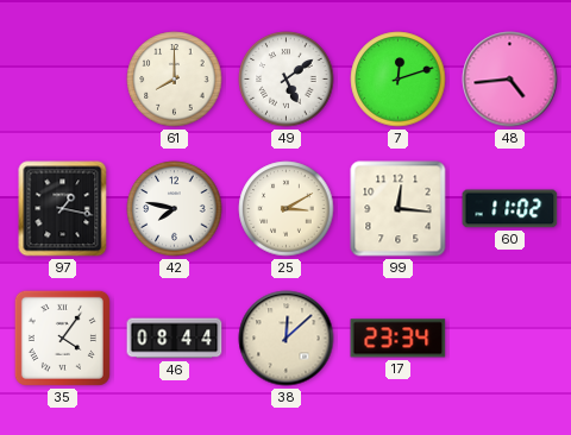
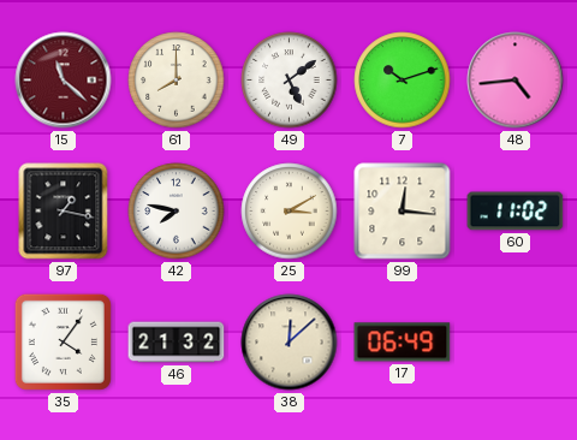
15: none -> 11:22 (64, 81)
7: 12:12 -> 10:12 (403, 81)
46: 08:44 -> 21:32 (177, 343)
17: 23:34 -> 06:49 (403, 343)
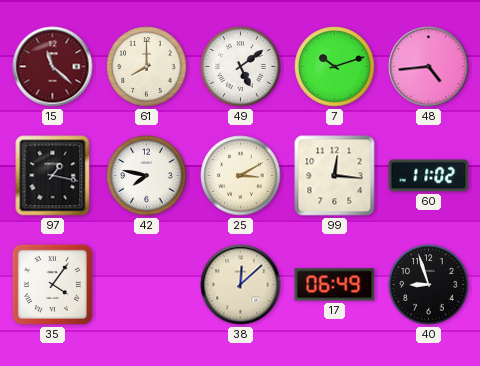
46: 21:32 -> none (177, 343)
40: none -> 8:57 (429, 285)
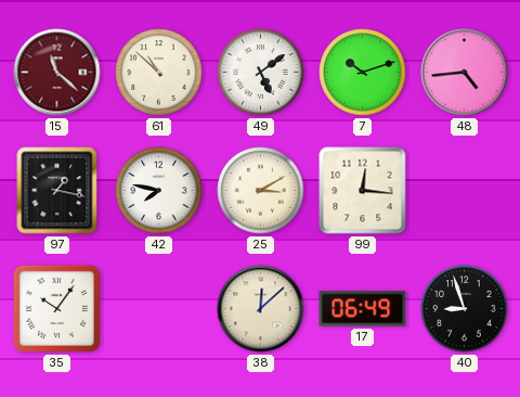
61: 8:00 -> 10:52 (159, 73)
60: 11:02 -> none (429, 176)
35: 4:06 -> 10:06 (56, 308)
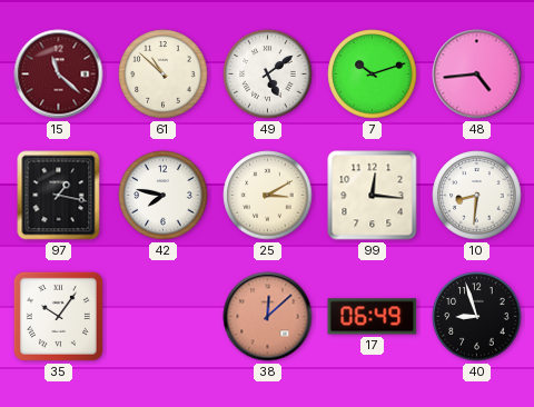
10: none -> 8:31 (477, 196)
38 dial: cream -> salmon (268, 317)
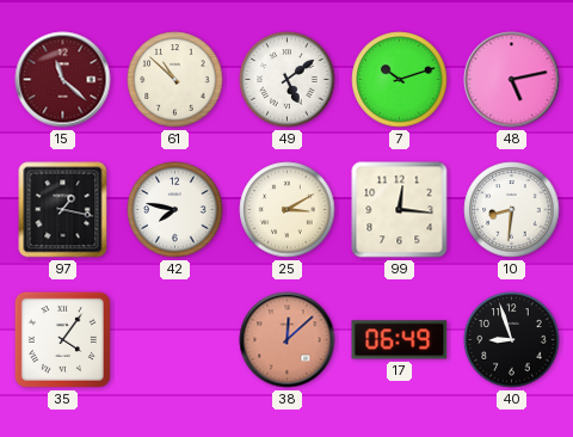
48: 4:44 -> 5:13 (512, 80)
35: 10:06 -> 4:06 (62, 339)
